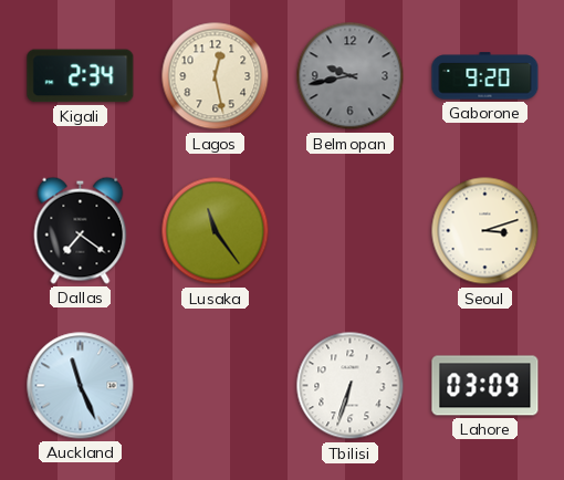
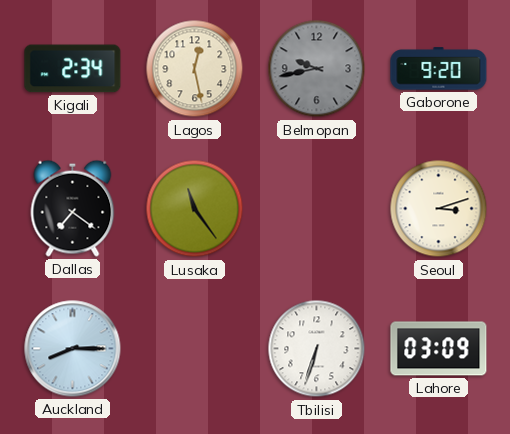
Auckland: 11:26 -> 8:15 (73, 349)
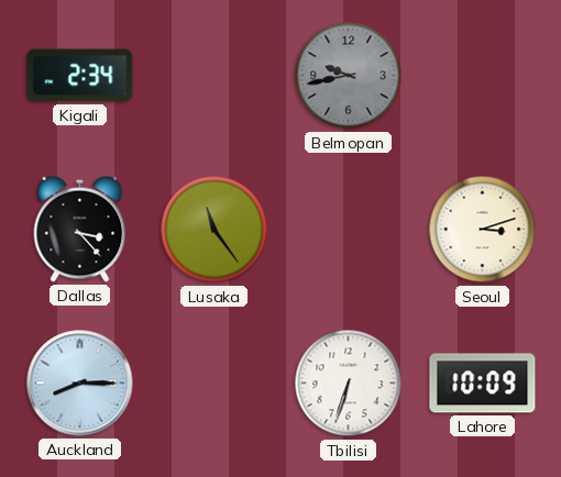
Lagos: 12:28 -> none (195, 69)
Gaborone: 9:20 -> none (439, 69)
Dallas: 7:21 -> 3:23 (80, 229)
Lahore: 03:09 -> 10:09 (483, 384)
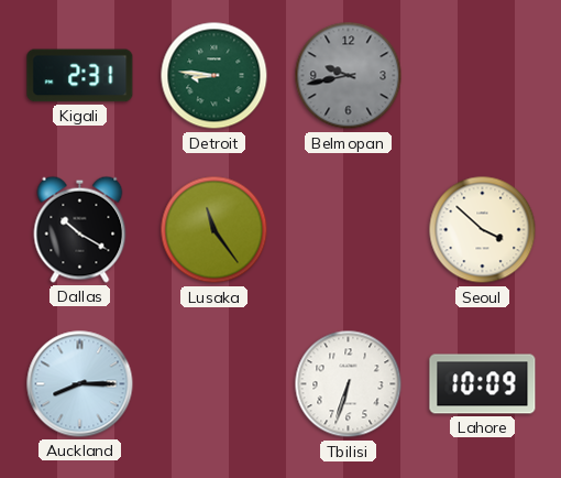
Kigali: 2:34 -> 2:31 (80, 76)
Detroit: none -> 8:46 (215, 76)
Dallas: 3:23 -> 10:20 (80, 229)
Seoul: 3:12 -> 3:52 (483, 230)
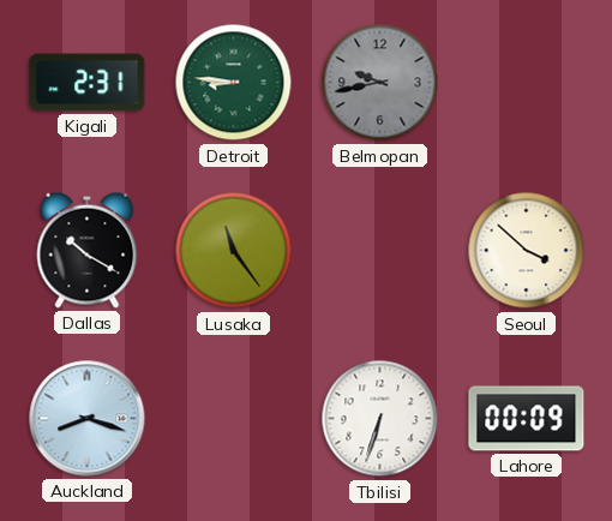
Auckland: 8:15 -> 8:18 (88, 419)
Lahore: 10:09 -> 00:09 (527, 419)
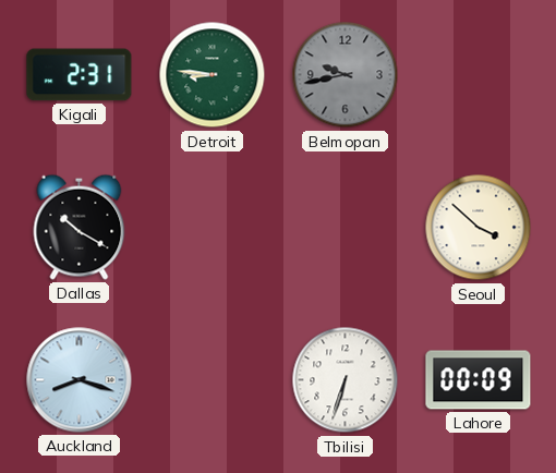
Lusaka: 11:24 -> none (234, 251)
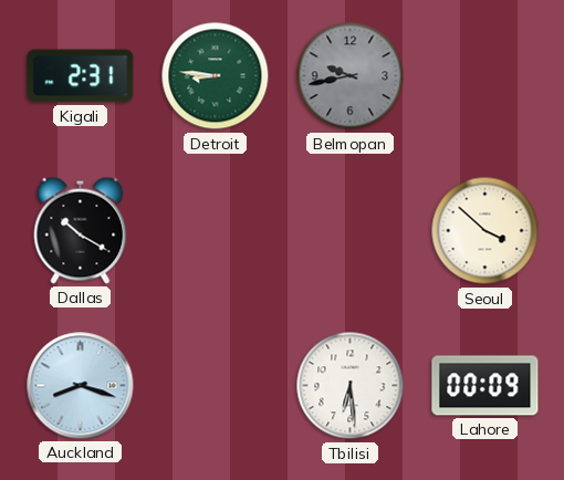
Tbilisi: 6:33 -> 6:29 (351, 386)
